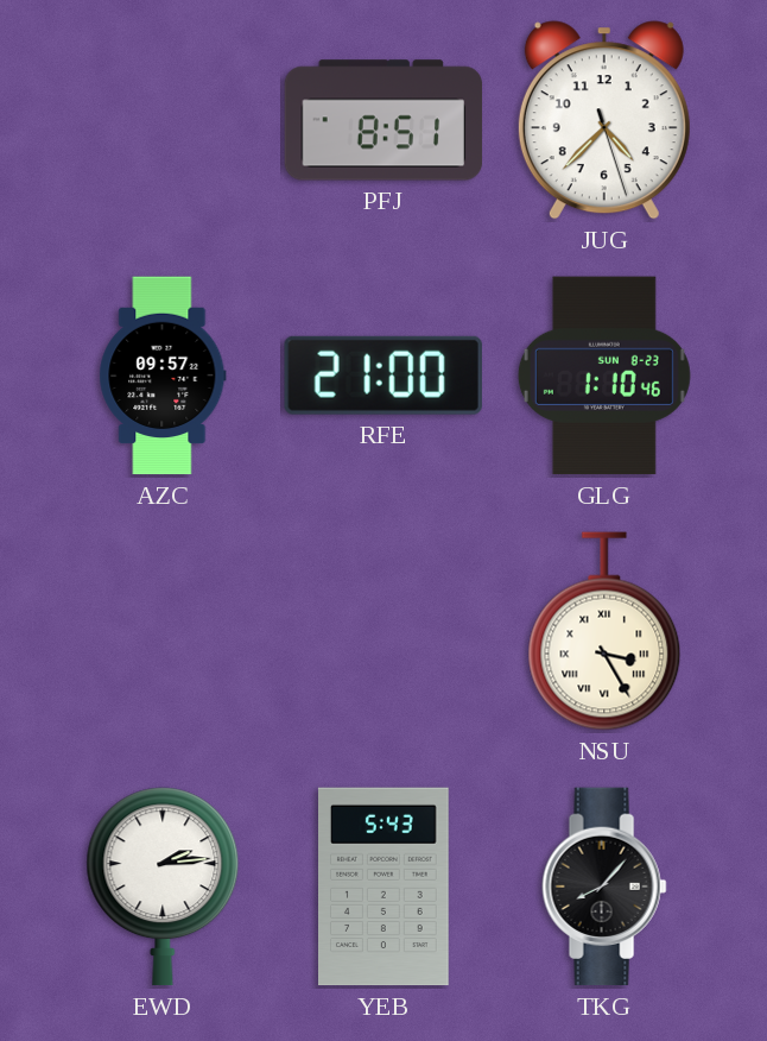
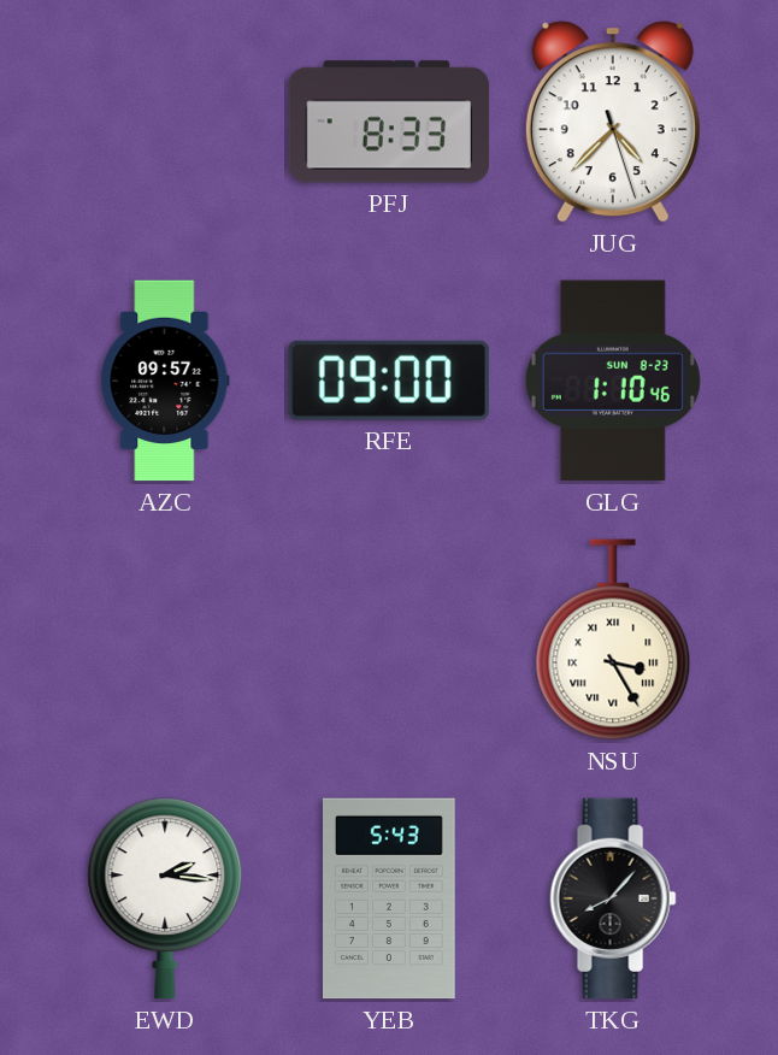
PFJ: 8:51 -> 8:33 (389, 122)
RFE: 21:00 -> 09:00 (389, 381)
EWD: 2:14 -> 2:16 (165, 898)
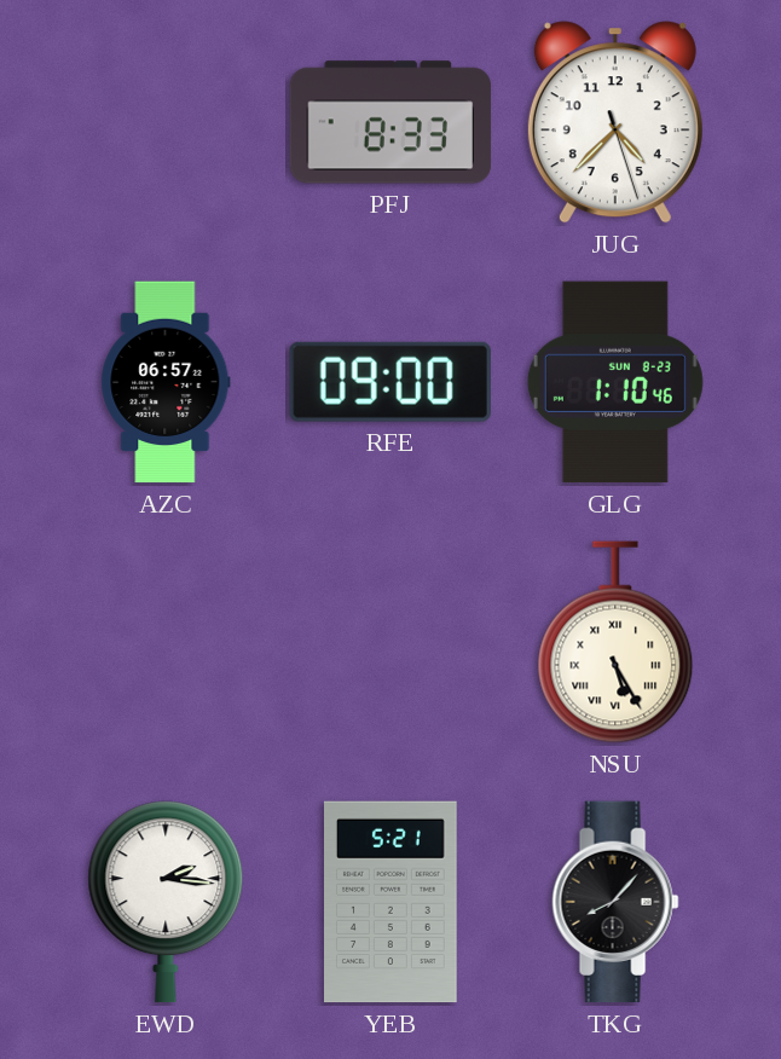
AZC: 09:57 -> 06:57 (166, 382)
NSU: 3:25 -> 5:25 (615, 642)
YEB: 5:43 -> 5:21 (392, 902)
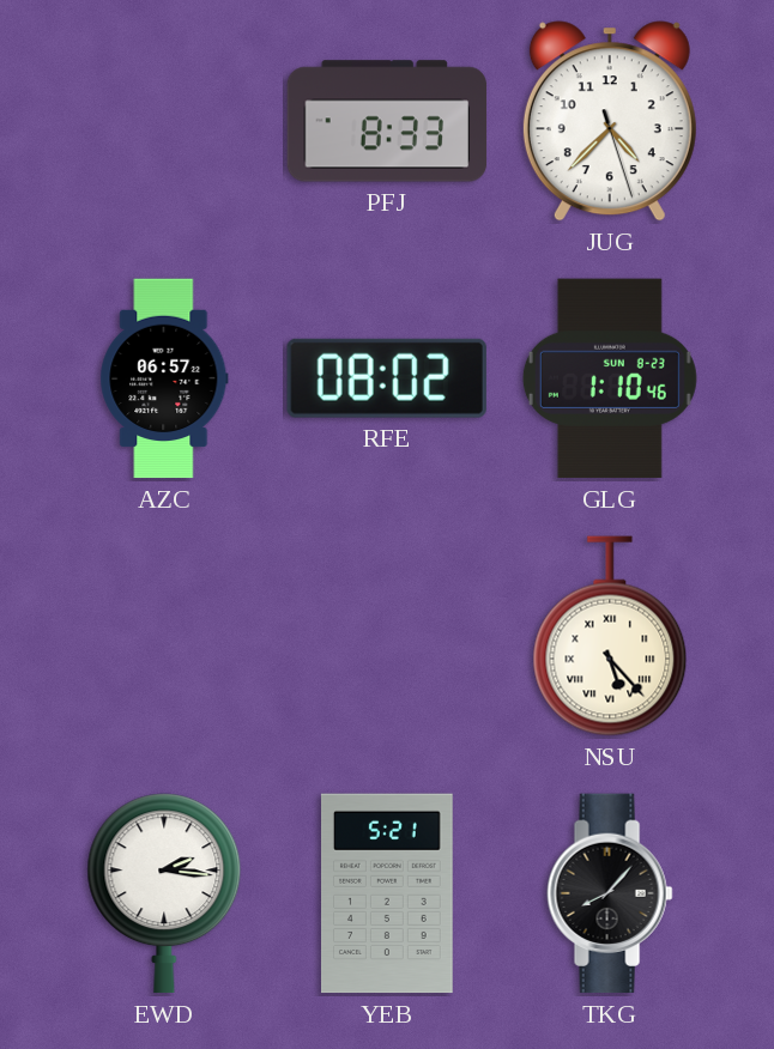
RFE: 09:00 -> 08:02 (387, 378)
NSU: 5:25 -> 5:23 (610, 636)
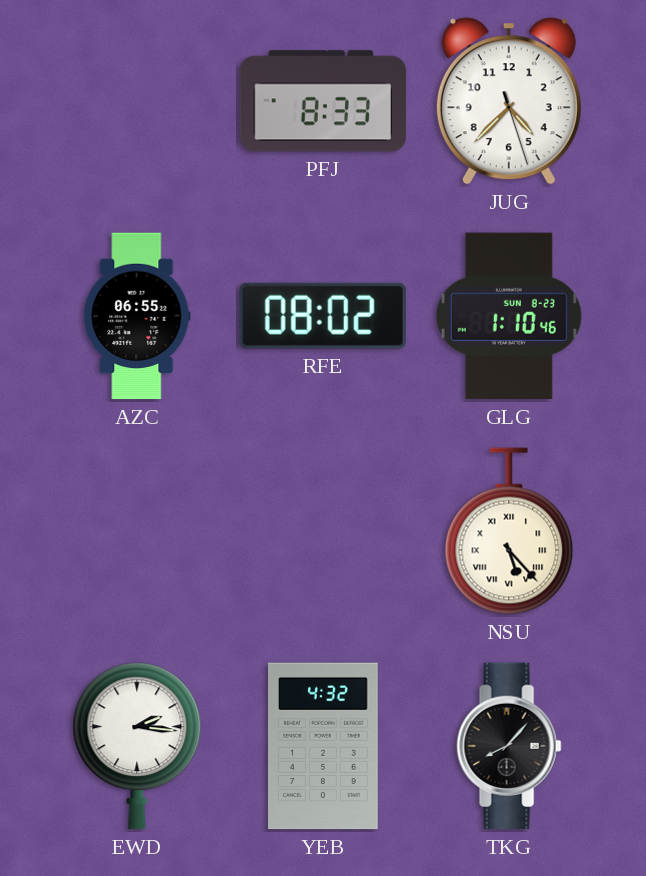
AZC: 06:57 -> 06:55 (137, 316)
YEB: 5:21 -> 4:32 (324, 746)
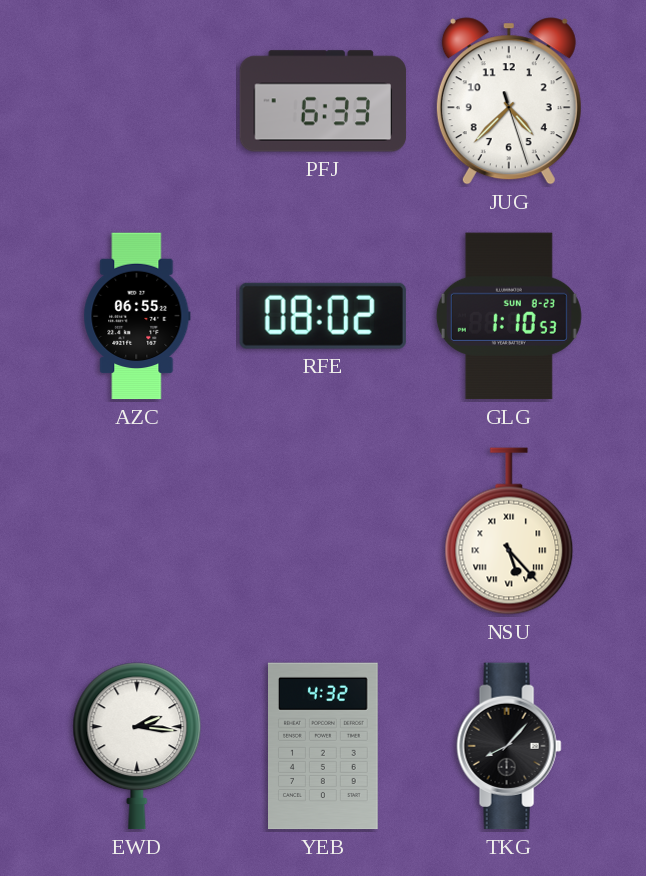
PFJ: 8:33 -> 6:33 (323, 101)
GLG: 1:10:46 -> 1:10:53 (509, 316)
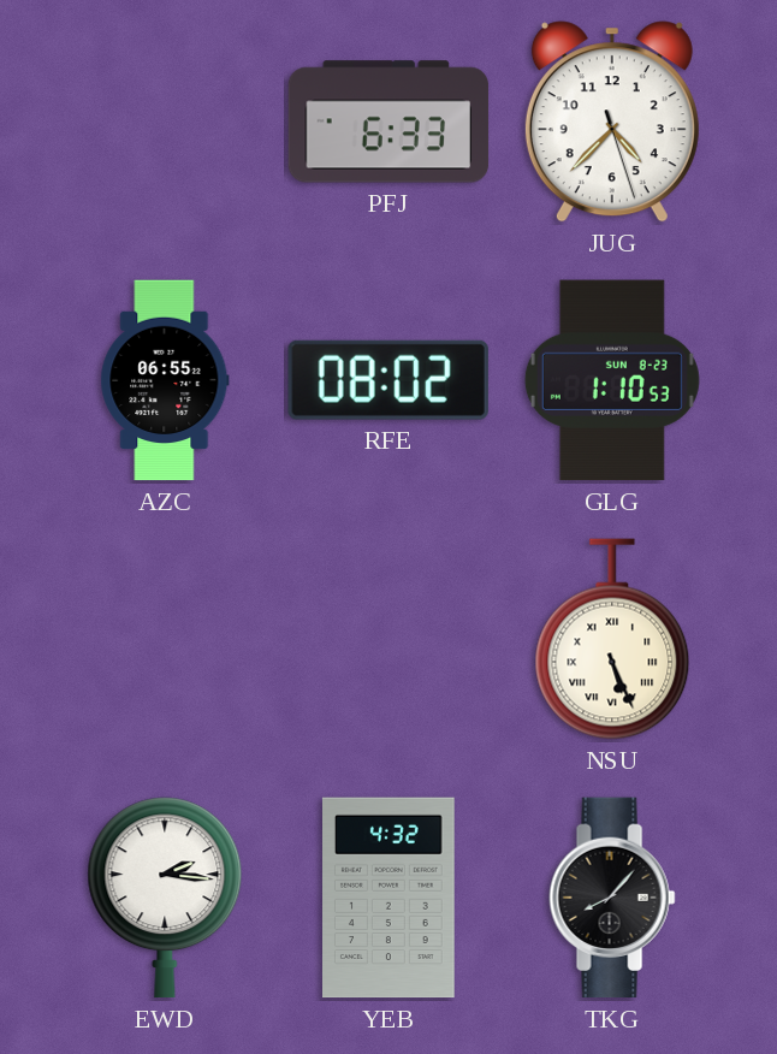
NSU: 5:23 -> 5:26 (612, 639)
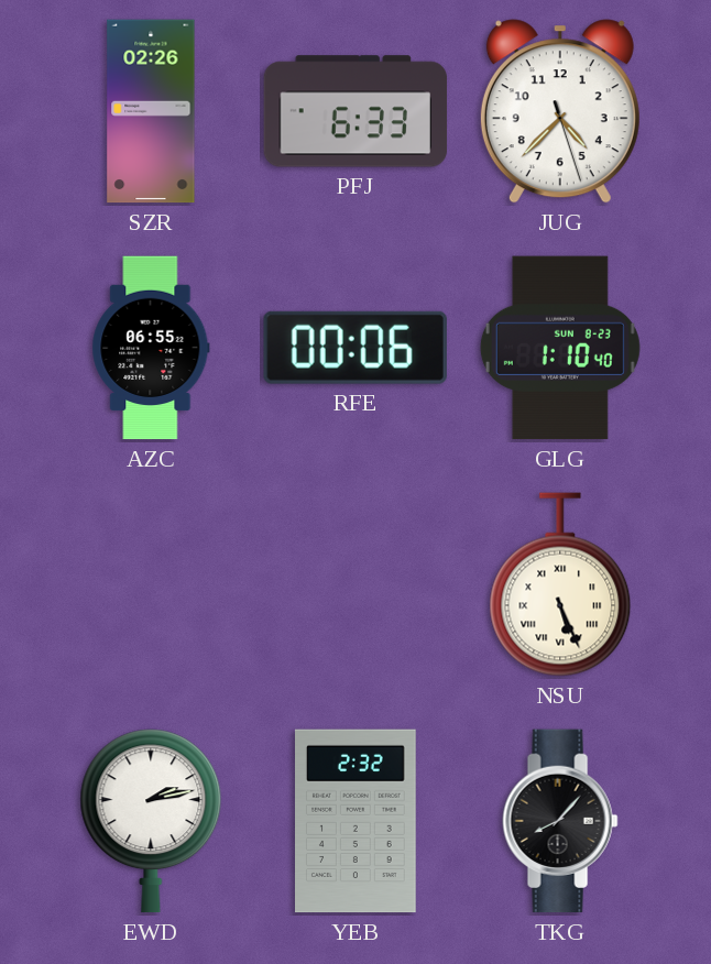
SZR: none -> 02:26 (151, 111)
RFE: 08:02 -> 00:06 (355, 348)
GLG: 1:10:53 -> 1:10:40 (560, 348)
EWD: 2:16 -> 2:13 (151, 821)
YEB: 4:32 -> 2:32 (357, 821)
